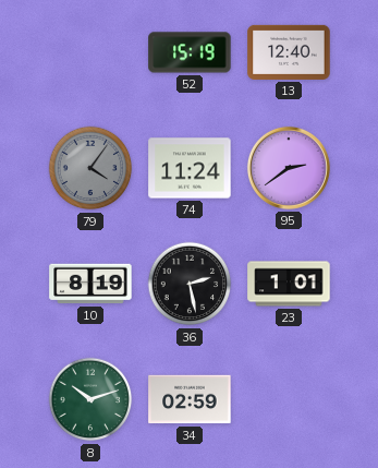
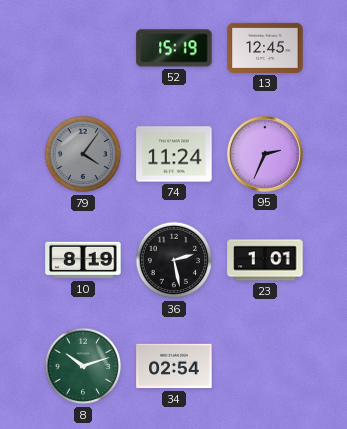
13: 12:40 -> 12:45 (265, 48)
95: 2:39 -> 2:34 (265, 154)
34: 02:59 -> 02:54 (174, 366)
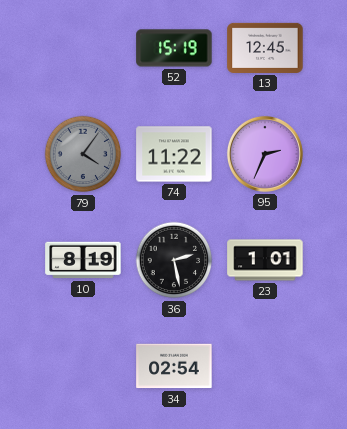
74: 11:24 -> 11:22 (174, 154)
8: 10:12 -> none (83, 366)
